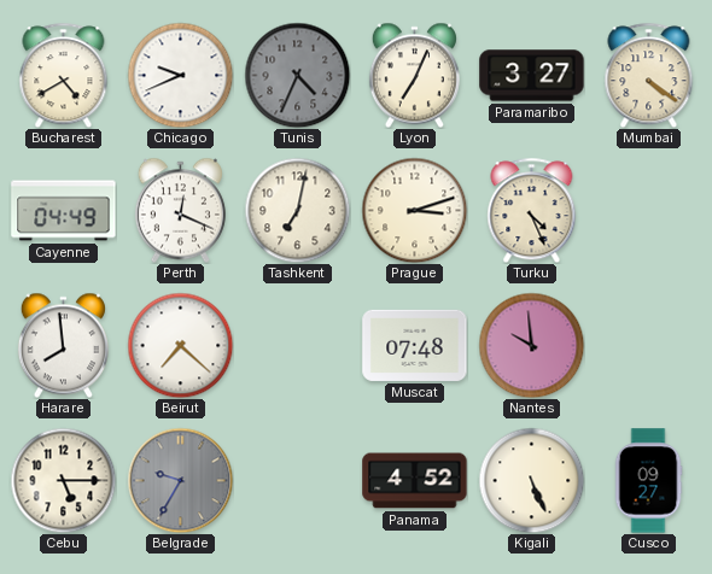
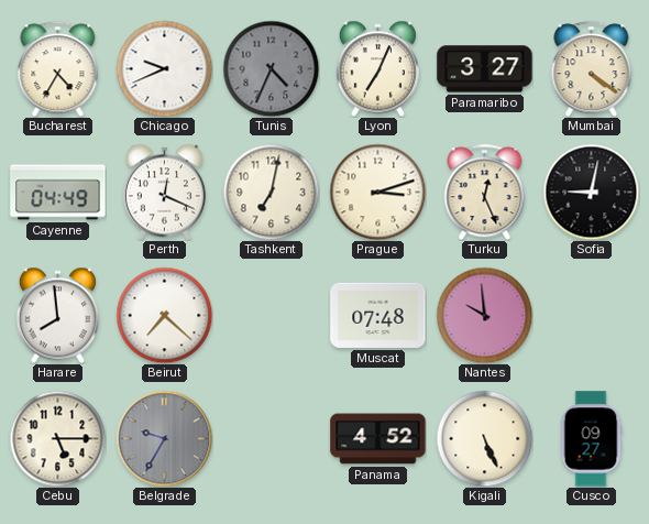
Bucharest: 4:40 -> 4:35 (58, 68)
Turku: 4:26 -> 12:26 (485, 192)
Sofia: none -> 9:02 (591, 192)
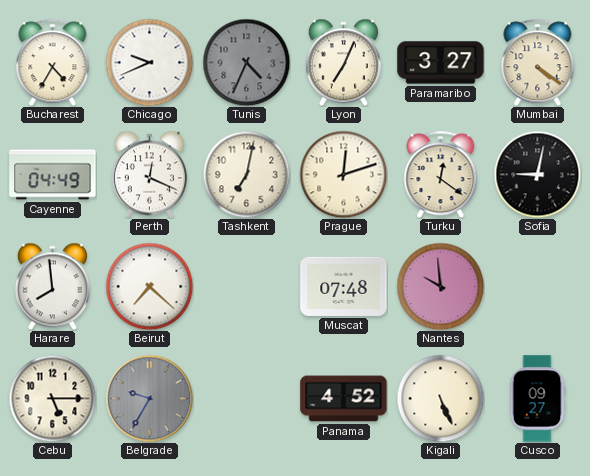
Prague: 3:12 -> 12:12 (343, 174)
Turku: 12:26 -> 12:21 (441, 174)
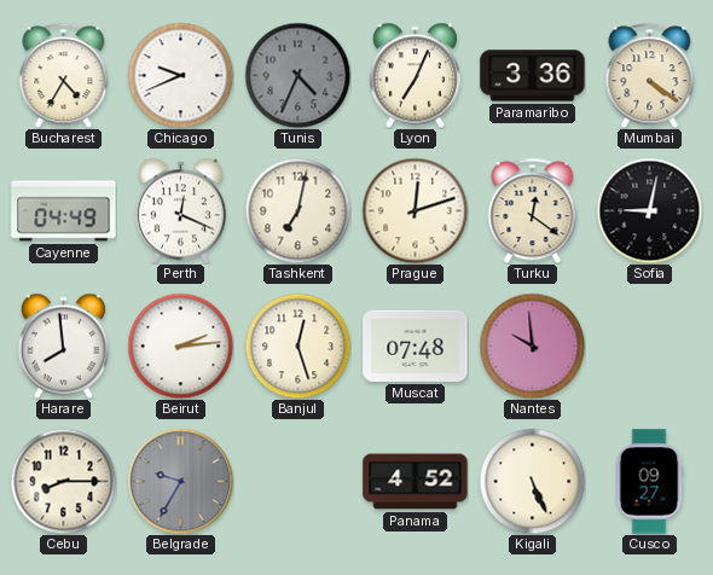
Paramaribo: 3:27 -> 3:36 (533, 76)
Beirut: 7:22 -> 2:14 (180, 345)
Banjul: none -> 12:27 (297, 345)
Cebu: 5:15 -> 8:15 (63, 481)
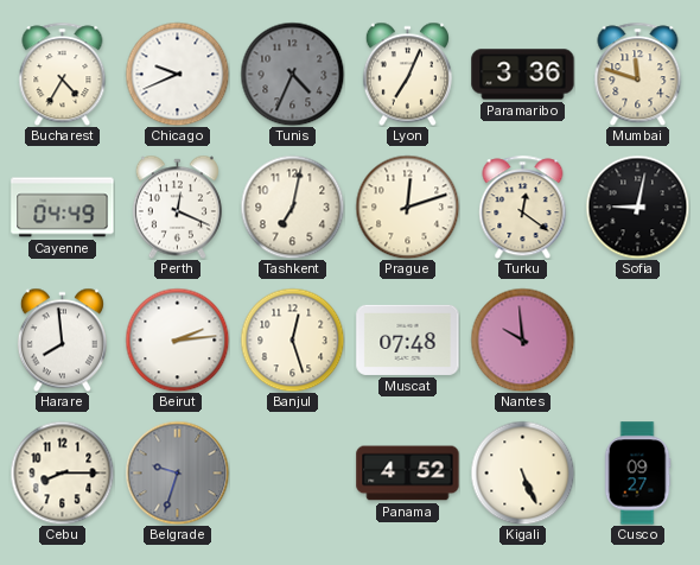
Mumbai: 4:21 -> 11:48 (638, 74)
Belgrade: 9:35 -> 9:33 (177, 472)
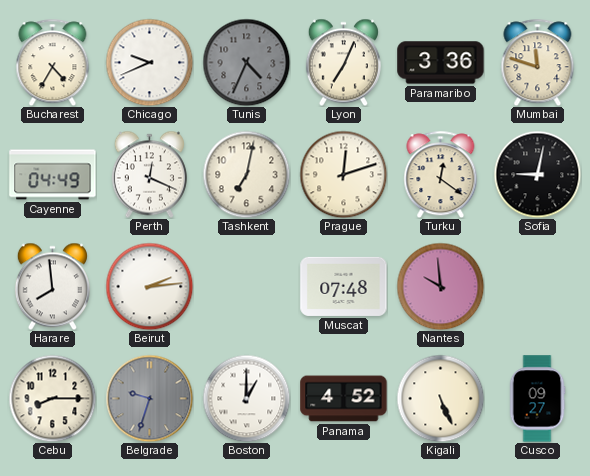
Banjul: 12:27 -> none (292, 339)
Boston: none -> 1:00 (246, 398)
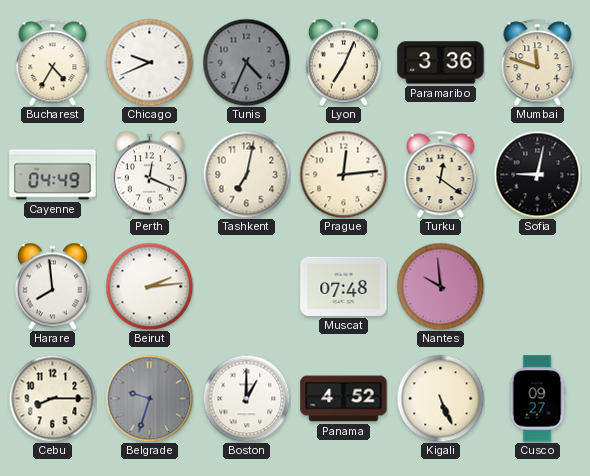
Prague: 12:12 -> 12:14 (343, 174)
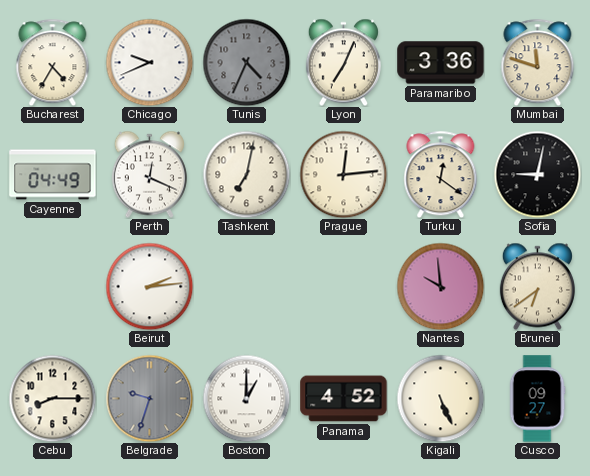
Harare: 7:59 -> none (52, 286)
Muscat: 07:48 -> none (344, 286)
Brunei: none -> 6:39 (537, 286)
